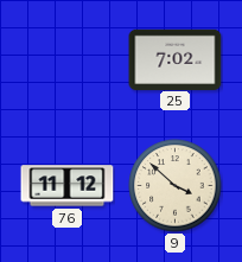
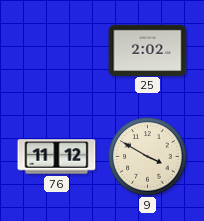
25: 7:02 -> 2:02 (148, 50)
9: 3:52 -> 3:50 (148, 157)
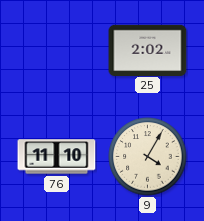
76: 11:12 -> 11:10 (57, 157)
9: 3:50 -> 4:05 (148, 157)
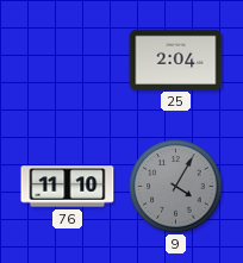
25: 2:02 -> 2:04 (176, 60)
9 dial: cream -> grey (176, 187)
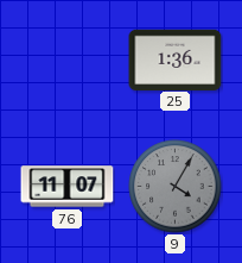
25: 2:04 -> 1:36 (176, 60)
76: 11:10 -> 11:07 (68, 187)
